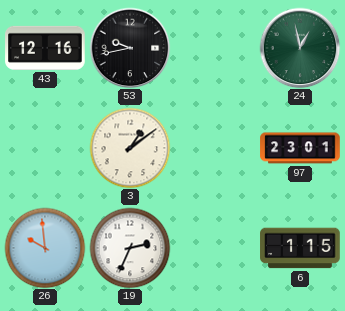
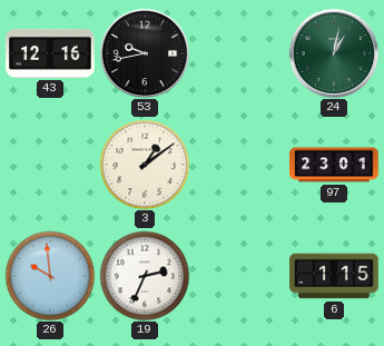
24: 12:58 -> 1:02 (334, 53)
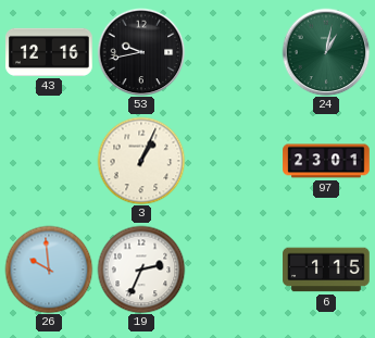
3: 1:09 -> 1:04 (141, 161)
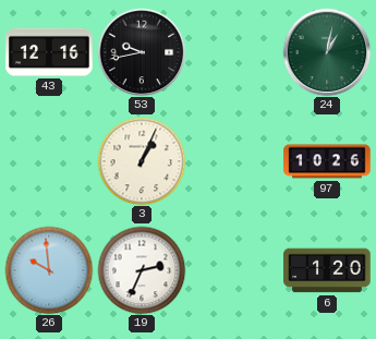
97: 23:01 -> 10:26 (327, 161)
6: 1:15 -> 1:20 (327, 270)
